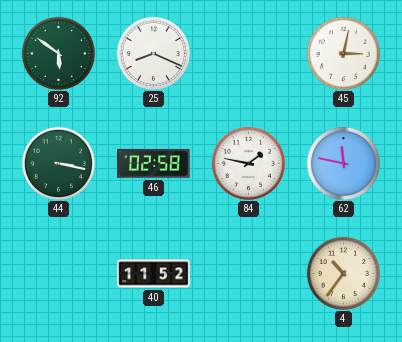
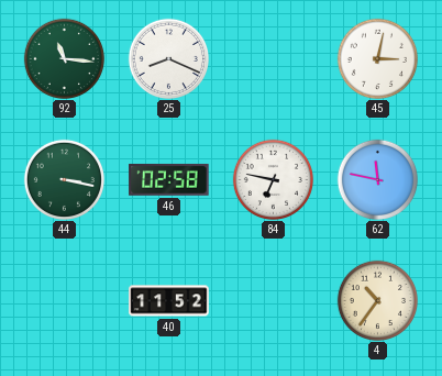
92: 5:51 -> 11:16 (64, 58)
84: 1:47 -> 6:47 (273, 179)
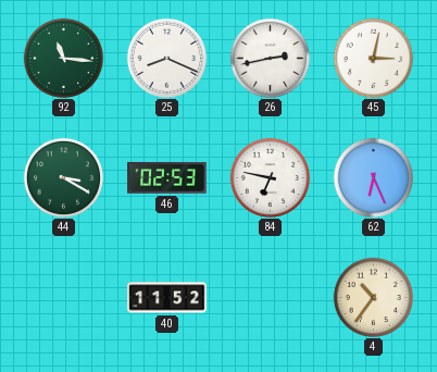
26: none -> 2:43 (270, 58)
44: 3:17 -> 3:20 (63, 177)
46: 02:58 -> 02:53 (167, 177)
62: 11:47 -> 6:26 (373, 177)
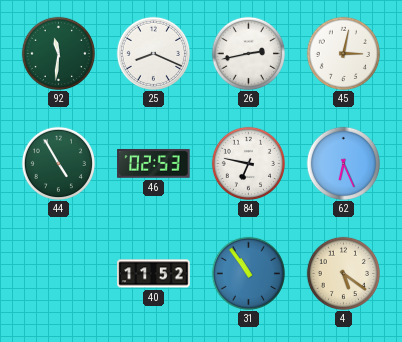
92: 11:16 -> 11:31 (58, 53)
44: 3:20 -> 4:55 (58, 163)
31: none -> 10:54 (248, 273)
4: 10:36 -> 5:21 (343, 273)
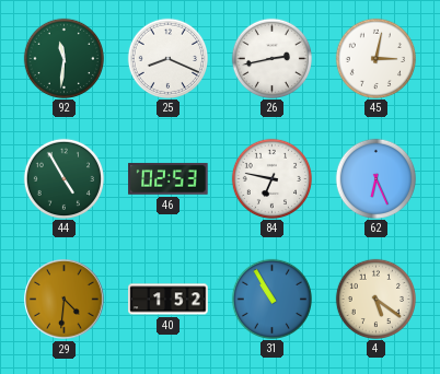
29: none -> 4:31 (65, 300)
40: 11:52 -> 1:52 (169, 300)
31: 10:54 -> 10:55 (271, 299)
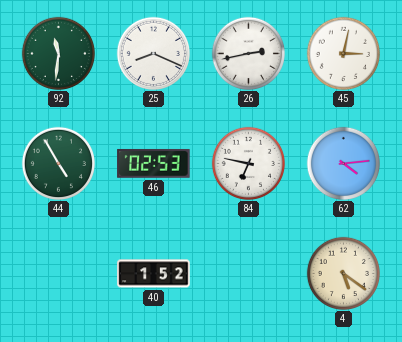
62: 6:26 -> 4:14 (343, 163)
29: 4:31 -> none (65, 300)
31: 10:55 -> none (271, 299)
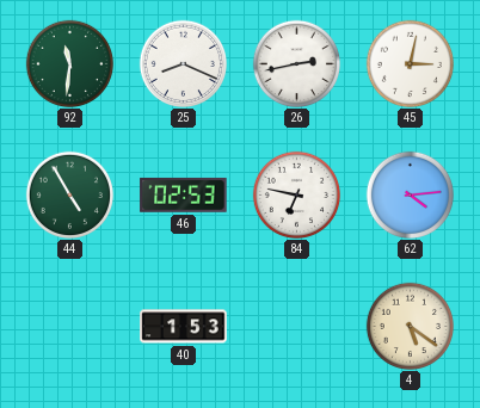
40: 1:52 -> 1:53 (184, 327)
